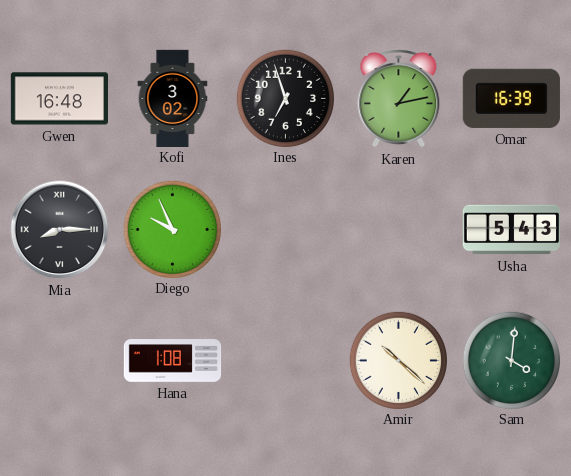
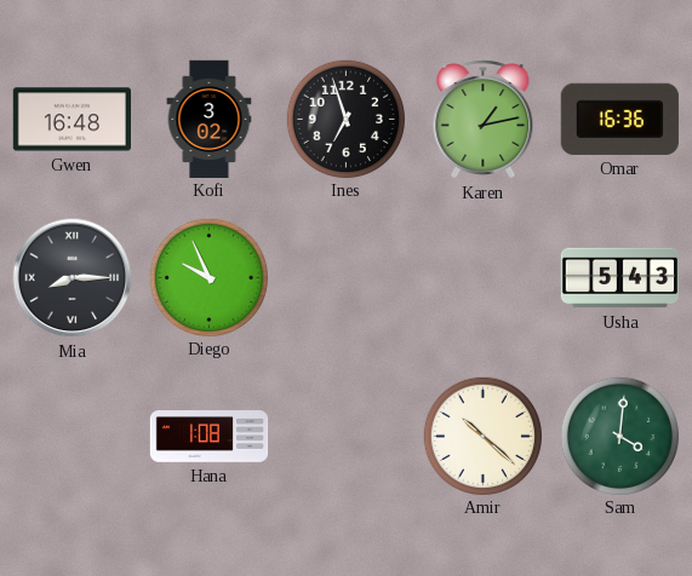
Omar: 16:39 -> 16:36 (619, 119)
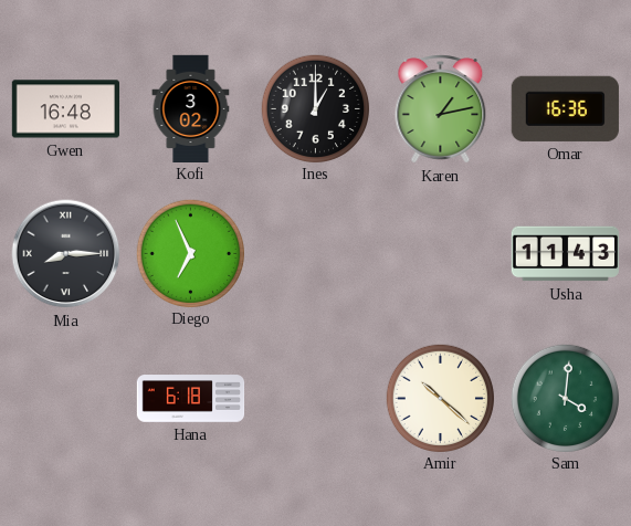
Ines: 6:57 -> 1:00 (315, 108)
Diego: 9:56 -> 6:56 (190, 253)
Usha: 5:43 -> 11:43 (565, 254)
Hana: 1:08 -> 6:18 (191, 399)
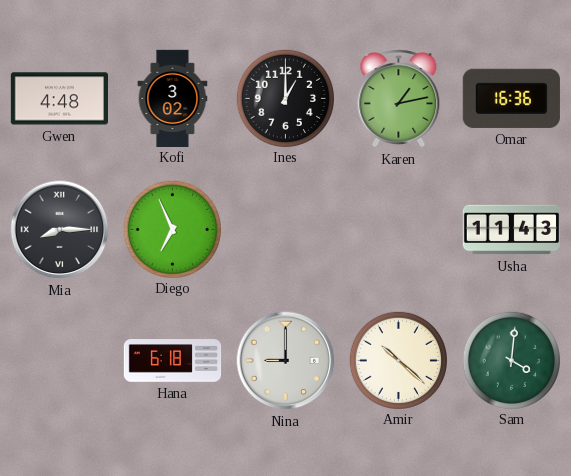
Gwen: 16:48 -> 4:48 (59, 99)
Nina: none -> 9:00 (286, 361)
